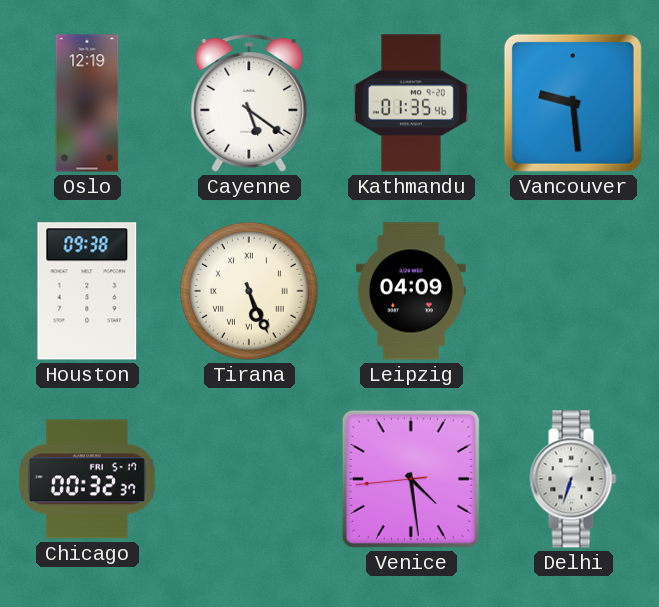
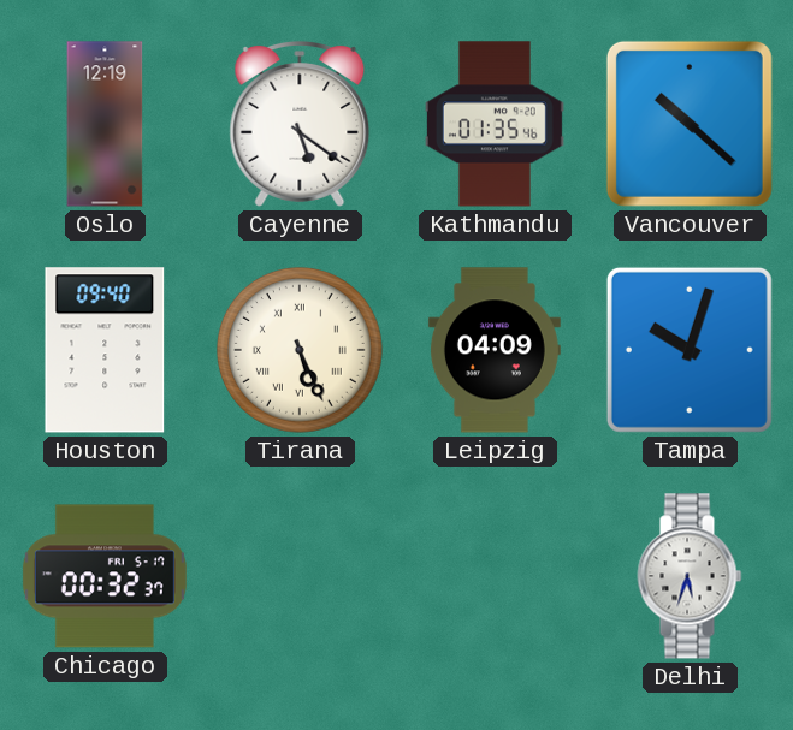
Vancouver: 9:29 -> 10:22 (690, 124)
Houston: 09:38 -> 09:40 (105, 350)
Tampa: none -> 10:03 (690, 350)
Venice: 4:28 -> none (411, 479)
Delhi: 6:33 -> 5:33 (690, 576)
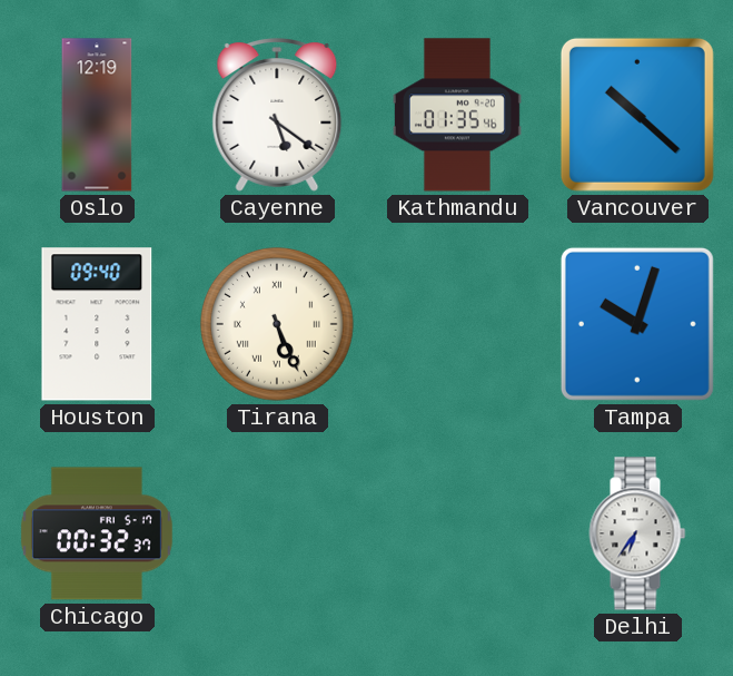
Leipzig: 04:09 -> none (495, 350)
Delhi: 5:33 -> 6:36 (637, 533)
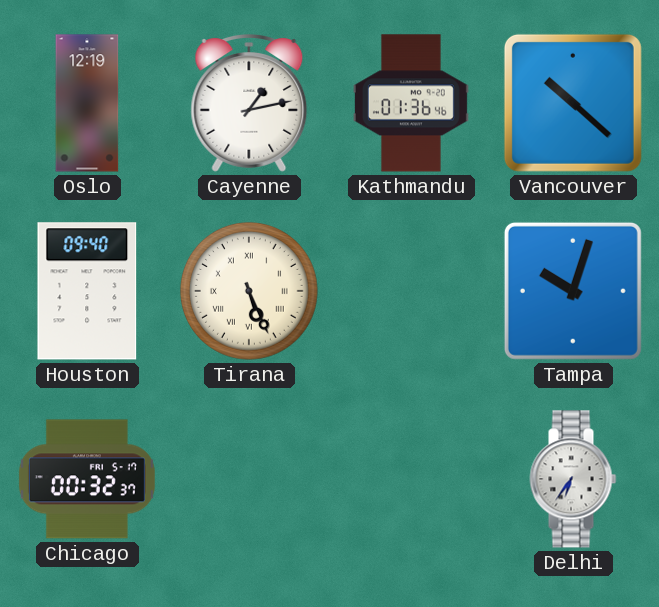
Cayenne: 5:21 -> 1:13 (249, 104)
Kathmandu: 01:35 -> 01:36 (411, 103)
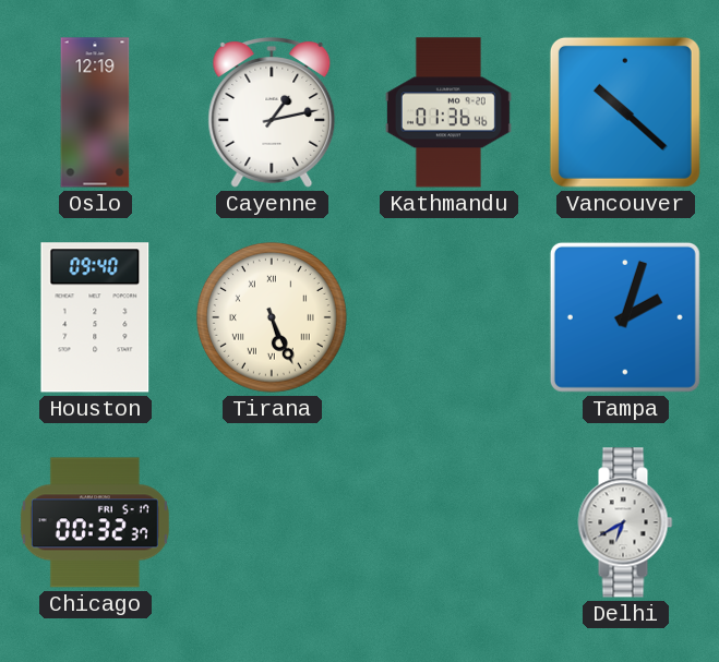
Tampa: 10:03 -> 2:03 (625, 317)
Delhi: 6:36 -> 6:40 (625, 522)
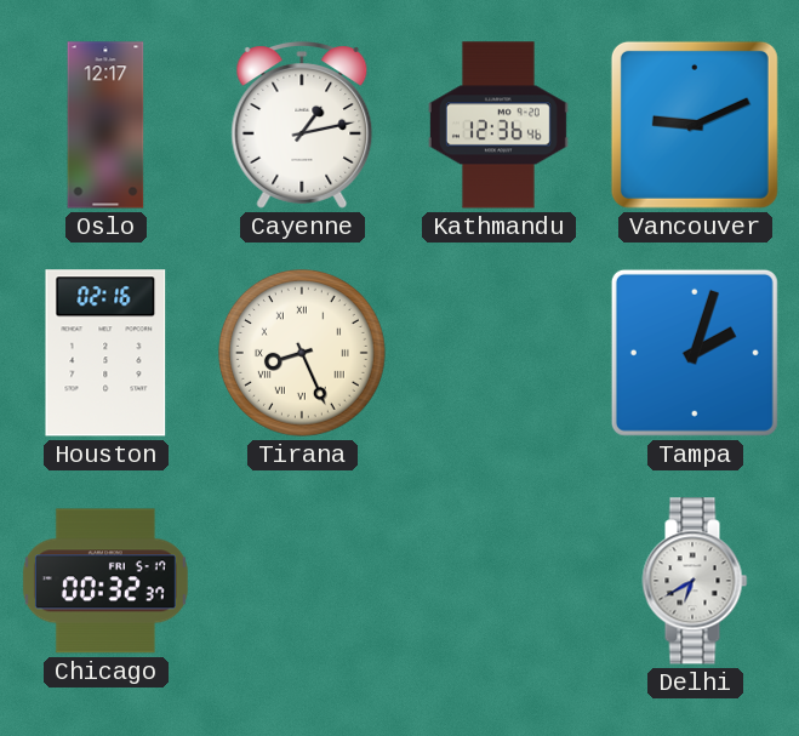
Oslo: 12:19 -> 12:17 (105, 125)
Kathmandu: 01:36 -> 12:36 (498, 125)
Vancouver: 10:22 -> 9:11 (695, 125)
Houston: 09:40 -> 02:16 (105, 353)
Tirana: 5:26 -> 8:26 (302, 353)
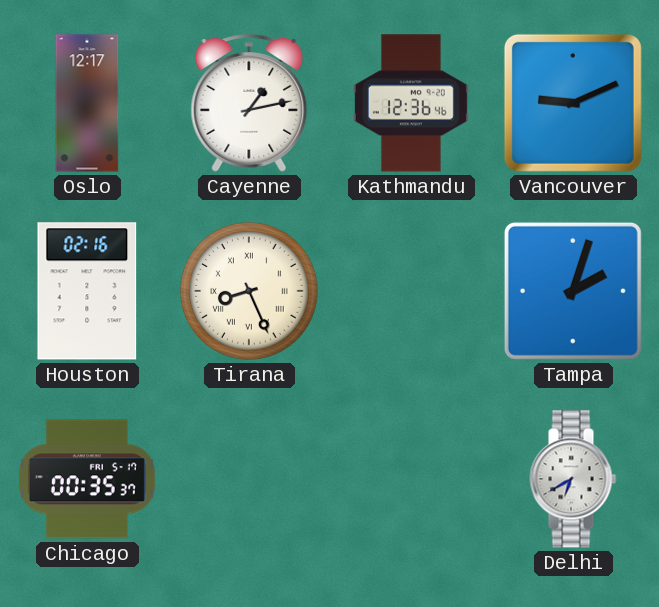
Chicago: 00:32 -> 00:35 (87, 479)
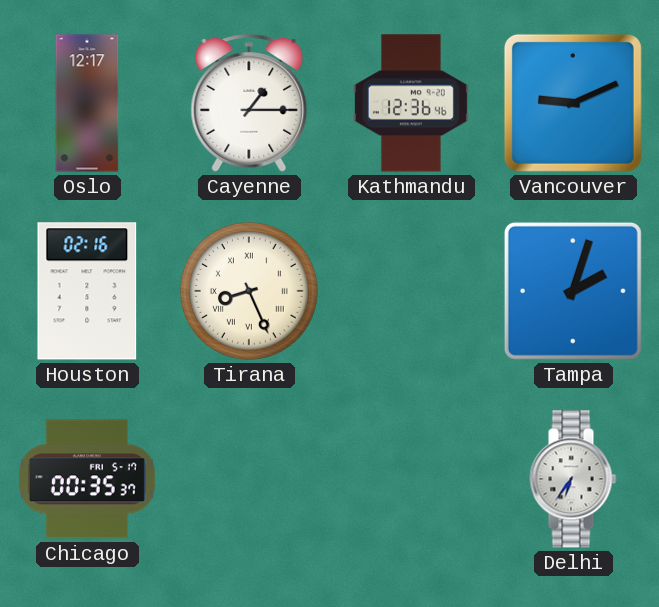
Cayenne: 1:13 -> 1:15 (249, 104)
Delhi: 6:40 -> 6:36 (573, 479)
